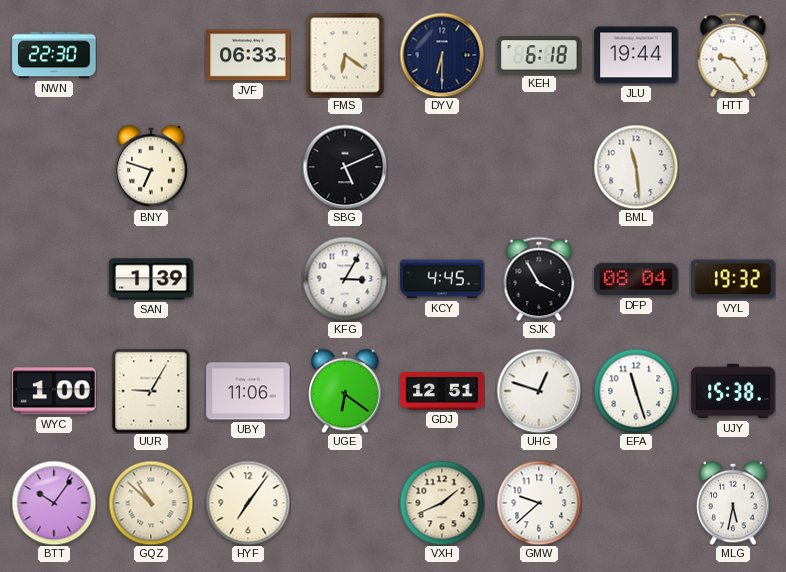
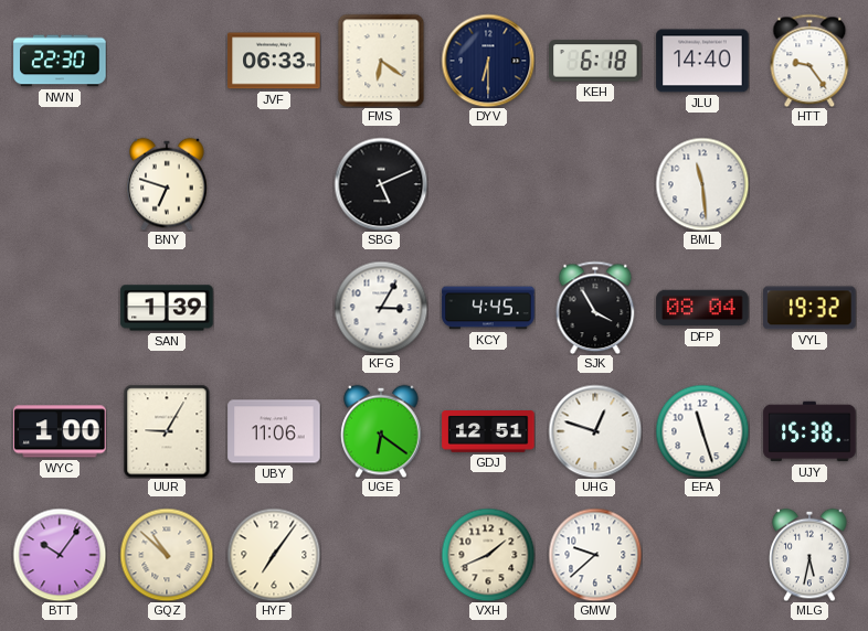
JLU: 19:44 -> 14:40 (702, 61)
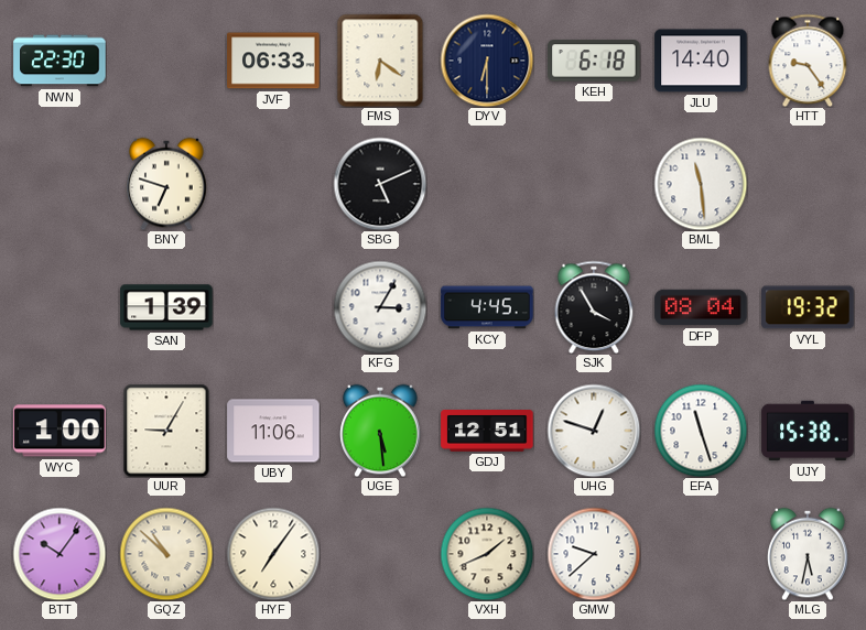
UGE: 6:21 -> 5:29 (380, 431)
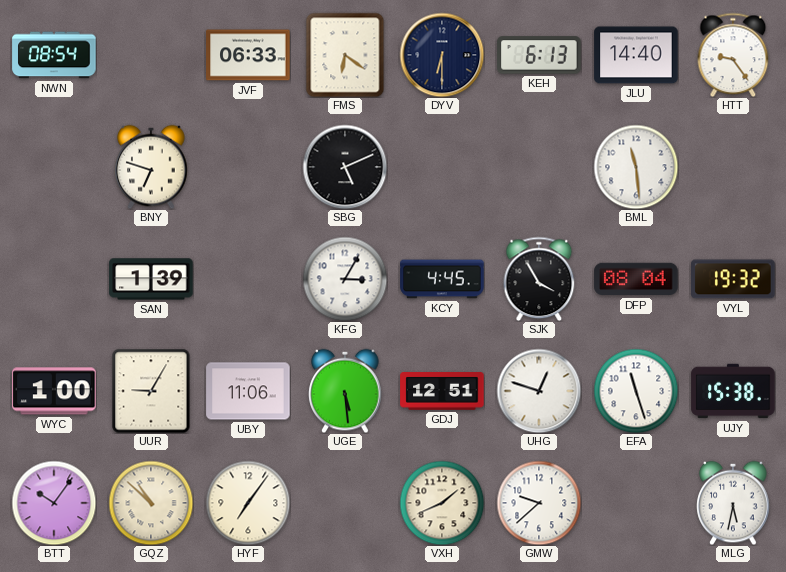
NWN: 22:30 -> 08:54 (54, 55)
KEH: 6:18 -> 6:13 (539, 55)
